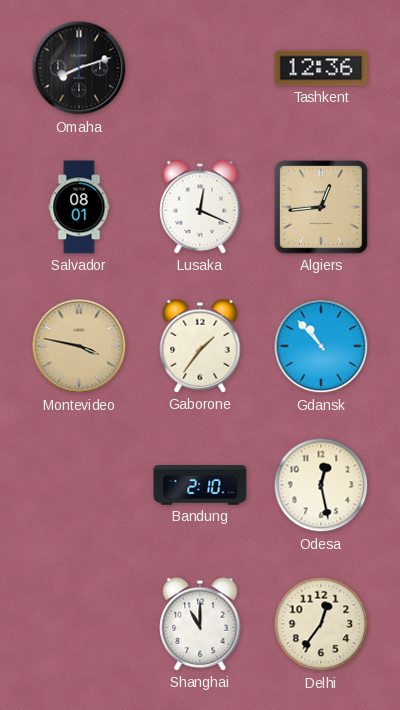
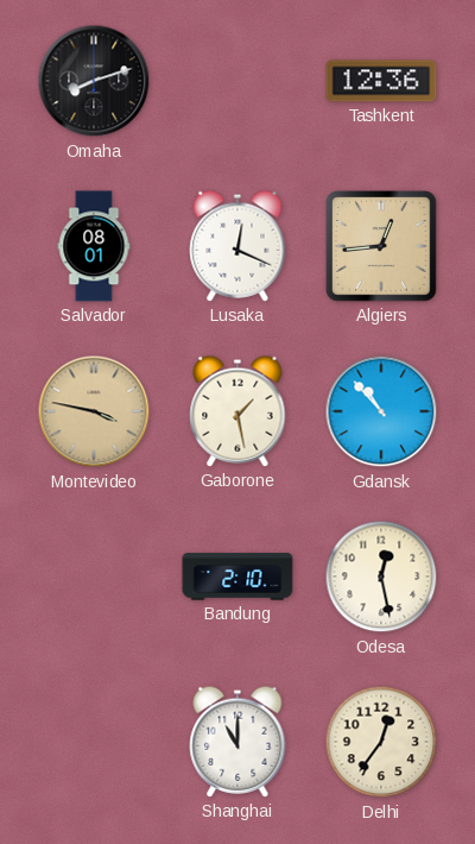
Gaborone: 1:36 -> 1:28 (237, 411)
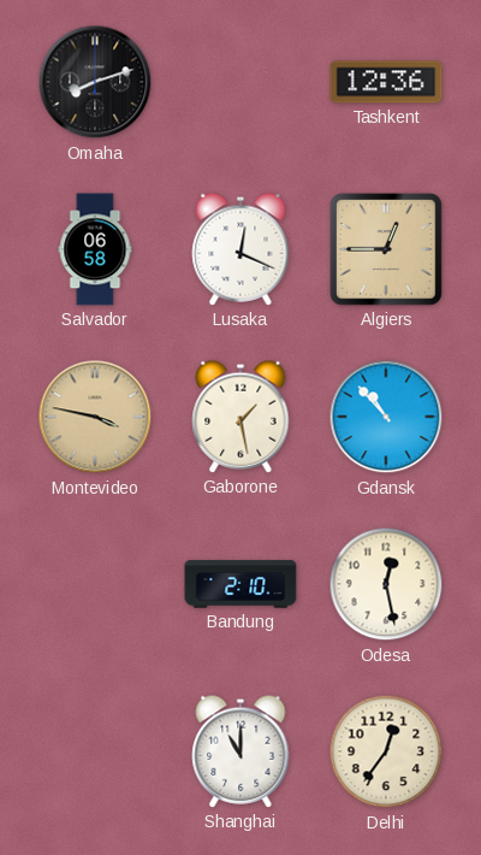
Salvador: 08:01 -> 06:58 (95, 249)
Algiers: 12:44 -> 12:45 (387, 250)
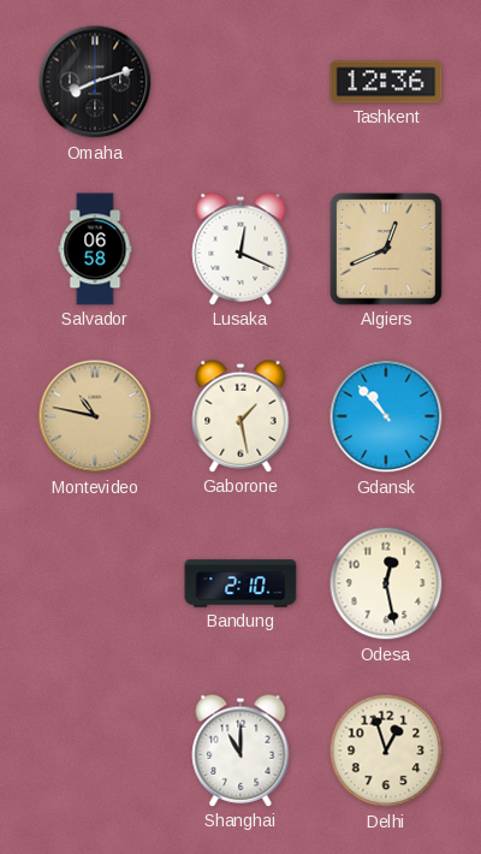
Algiers: 12:45 -> 12:41 (387, 250)
Montevideo: 3:47 -> 10:47 (95, 416)
Delhi: 12:36 -> 12:57 (386, 751)
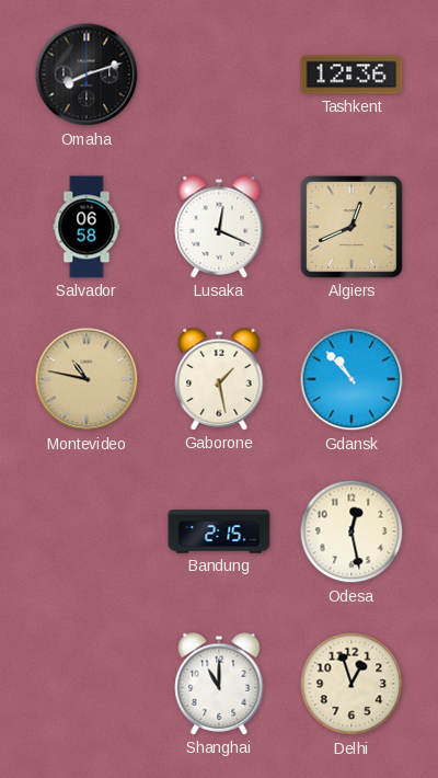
Bandung: 2:10 -> 2:15 (219, 531)
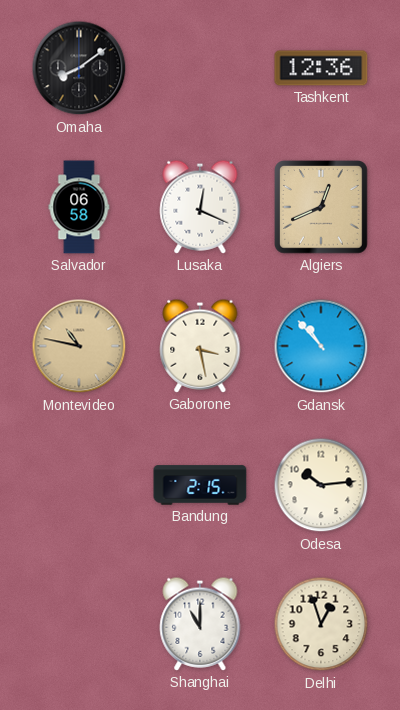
Omaha: 8:12 -> 8:09 (79, 68)
Gaborone: 1:28 -> 3:28 (200, 346)
Odesa: 12:28 -> 10:14 (321, 485)
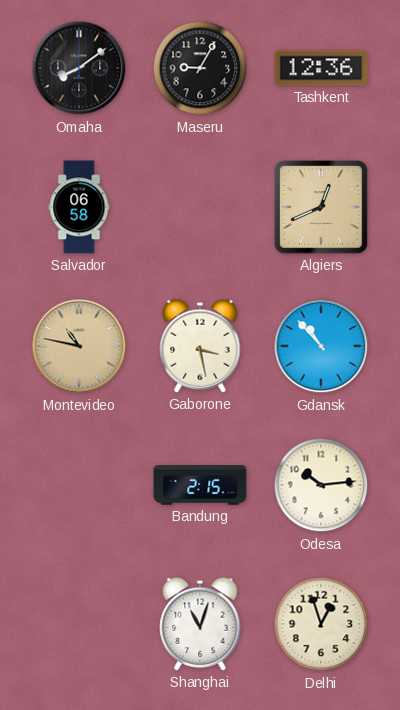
Maseru: none -> 9:05 (200, 68)
Lusaka: 12:19 -> none (200, 207)
Shanghai: 11:00 -> 11:03 (200, 624)
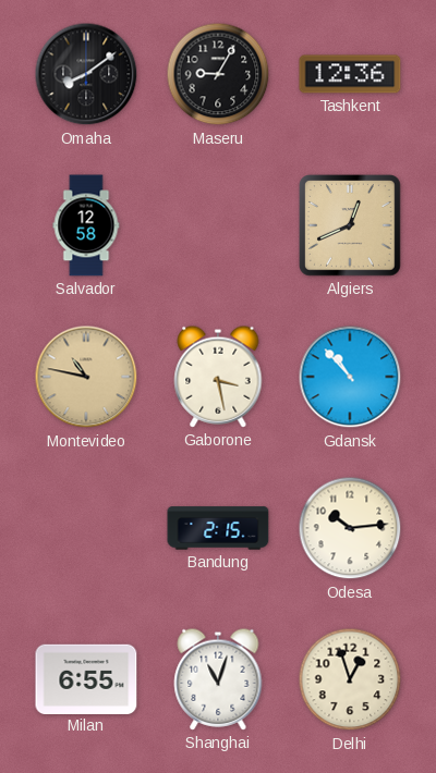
Salvador: 06:58 -> 12:58 (86, 225)
Milan: none -> 6:55 (86, 678)
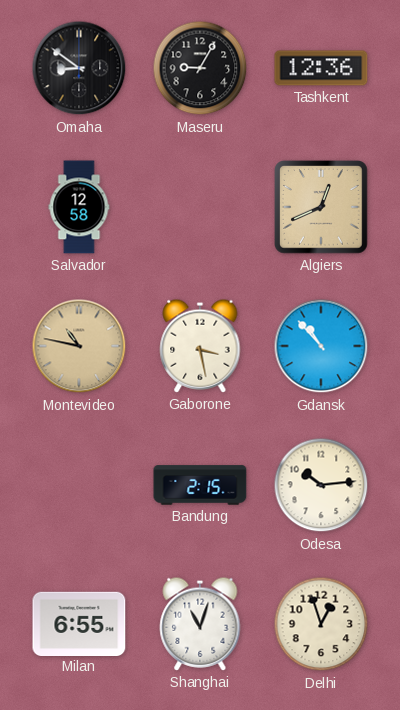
Omaha: 8:09 -> 8:51 (79, 68)
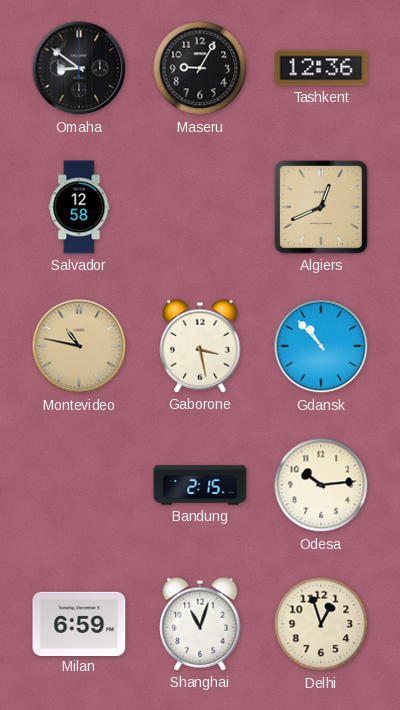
Milan: 6:55 -> 6:59 (79, 623)
